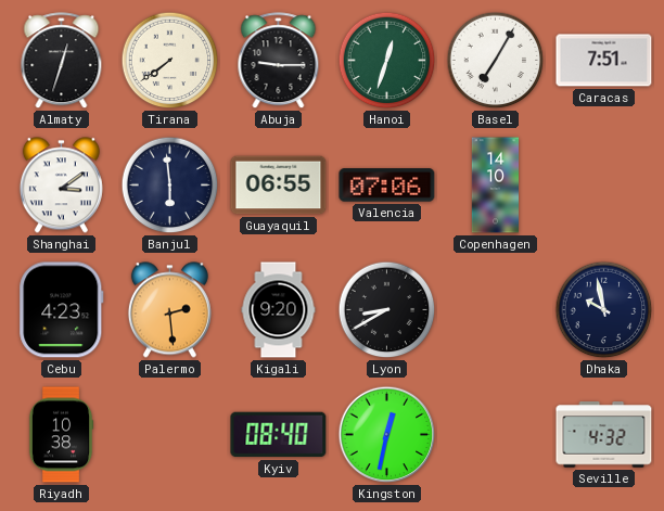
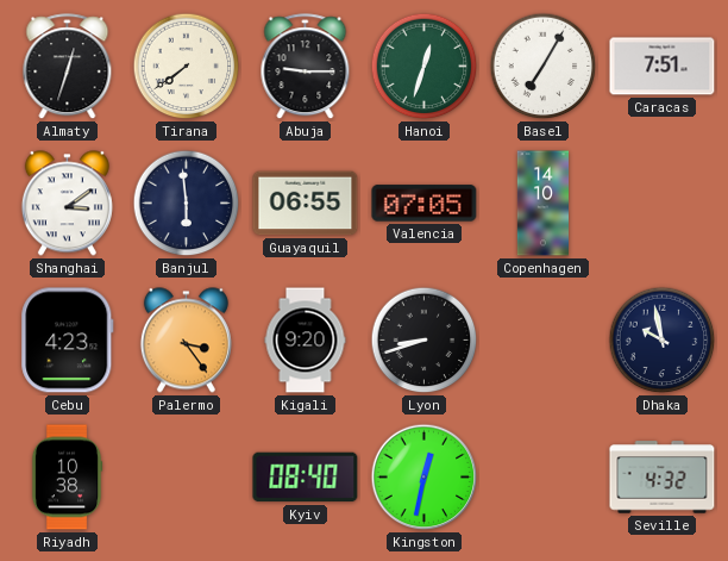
Valencia: 07:06 -> 07:05 (425, 204)
Palermo: 2:29 -> 3:24 (186, 341)
Lyon: 8:40 -> 8:42 (425, 341)
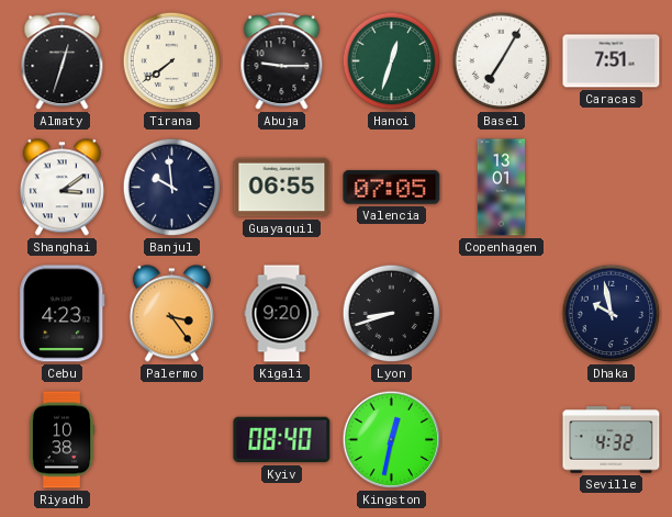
Banjul: 5:59 -> 9:59 (172, 188)
Copenhagen: 14:10 -> 13:01 (501, 188)
